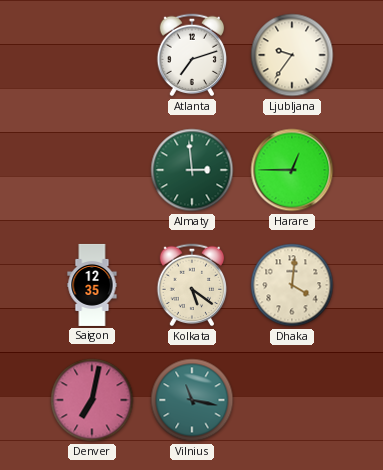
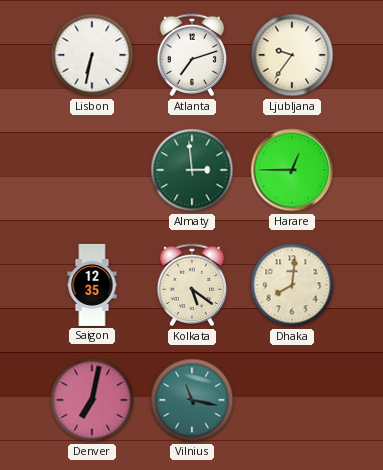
Lisbon: none -> 6:32 (92, 55)
Dhaka: 4:01 -> 8:01 (292, 285)
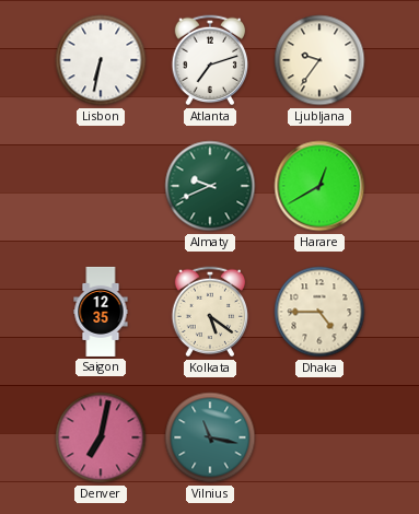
Almaty: 2:59 -> 9:41 (210, 186)
Harare: 12:45 -> 12:40 (319, 186)
Dhaka: 8:01 -> 4:45 (319, 312)
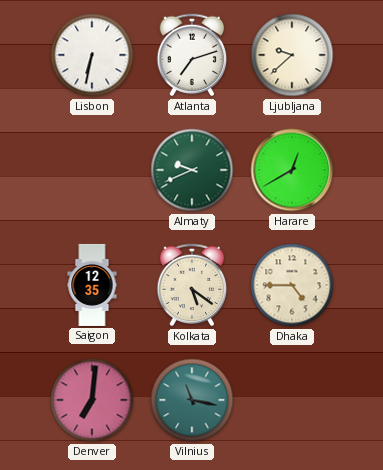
Ljubljana: 9:36 -> 9:38 (292, 55)
Denver: 7:02 -> 7:01 (92, 400)
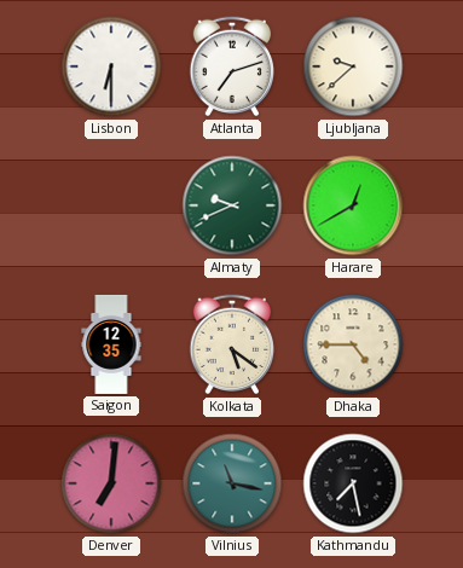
Lisbon: 6:32 -> 6:30 (111, 66)
Kathmandu: none -> 7:28 (353, 483)
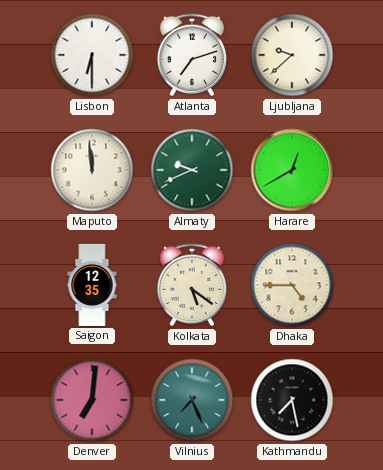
Maputo: none -> 11:59 (92, 170)
Vilnius: 11:17 -> 7:26 (192, 400)
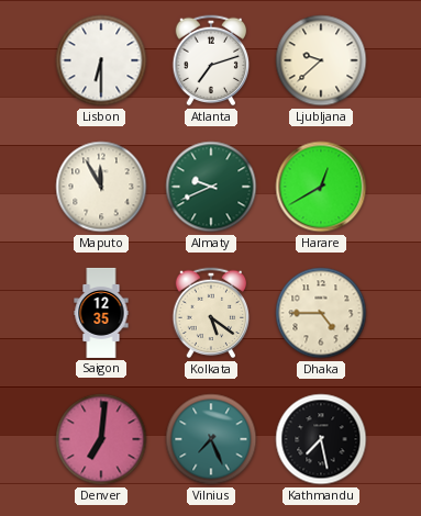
Maputo: 11:59 -> 11:55 (101, 187)
